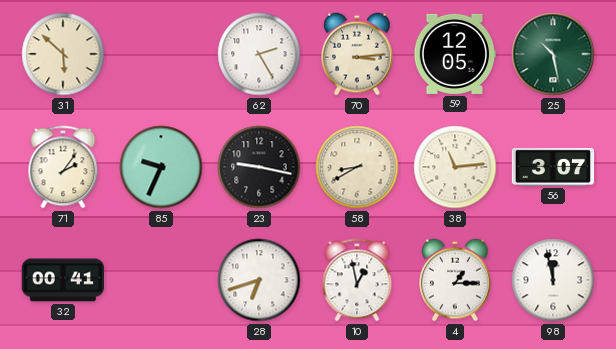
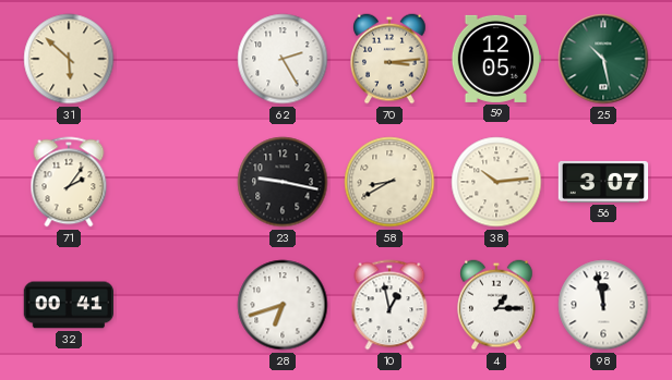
85: 9:34 -> none (161, 167)
38: 11:14 -> 10:14 (496, 182)
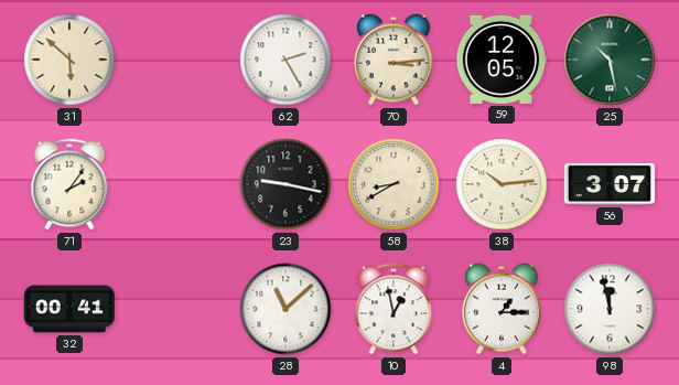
28: 6:42 -> 11:08 (285, 309)
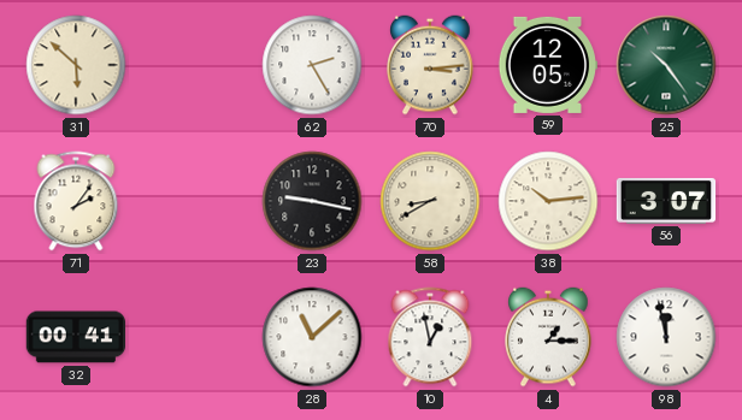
25: 10:28 -> 10:24 (666, 65)
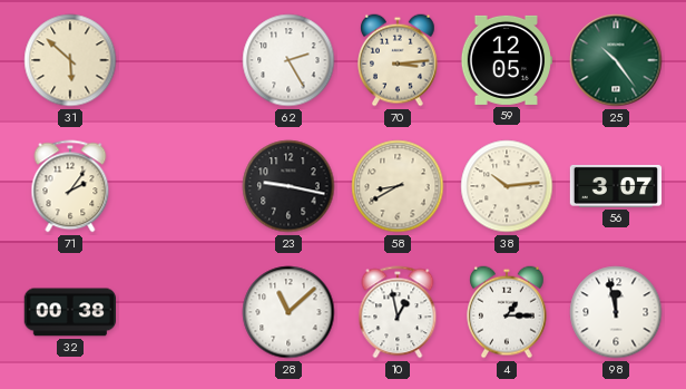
32: 00:41 -> 00:38 (69, 312)
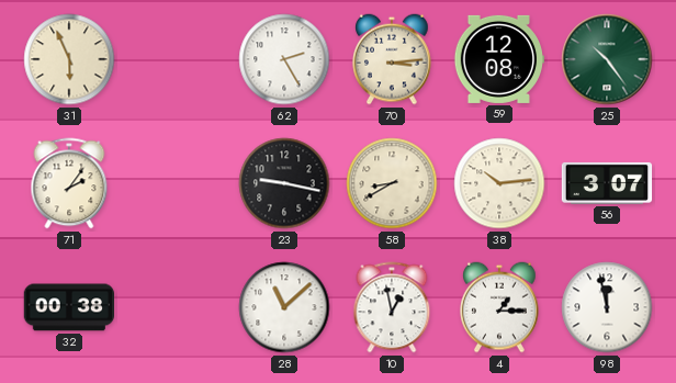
31: 5:52 -> 5:56 (69, 59)
59: 12:05 -> 12:08 (498, 59)
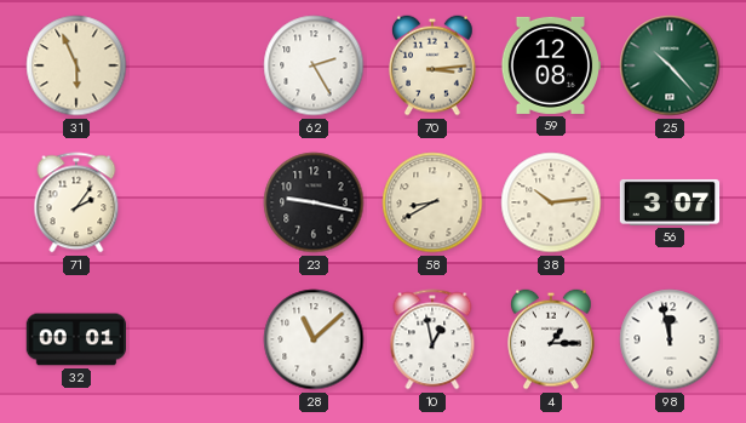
25: 10:24 -> 10:23 (670, 65)
32: 00:38 -> 00:01 (75, 339)
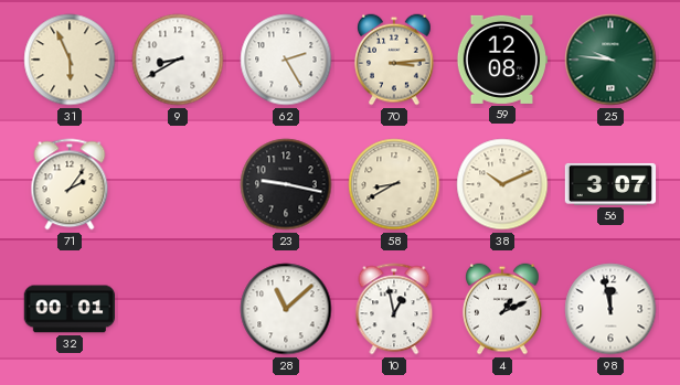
9: none -> 8:40 (178, 60)
25: 10:23 -> 9:46 (610, 60)
38: 10:14 -> 10:11 (502, 184)
4: 1:15 -> 1:11 (503, 309)
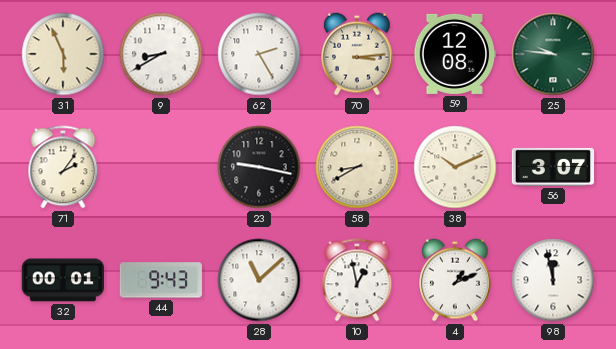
44: none -> 9:43 (161, 280)
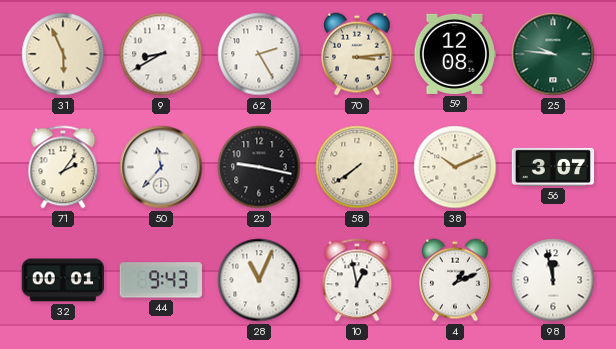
50: none -> 11:37 (161, 167)
58: 8:40 -> 7:39 (357, 167)
28: 11:08 -> 11:04 (259, 280)
